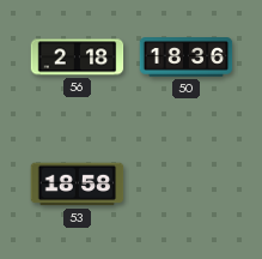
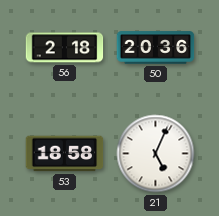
50: 18:36 -> 20:36 (156, 48)
21: none -> 5:04 (156, 154)
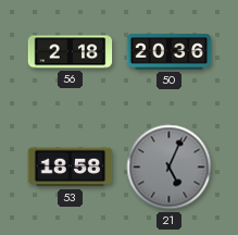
21 dial: white -> grey (170, 168)
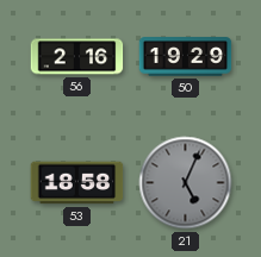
56: 2:18 -> 2:16 (77, 57)
50: 20:36 -> 19:29 (186, 57)
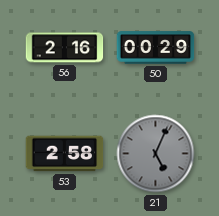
50: 19:29 -> 00:29 (156, 48)
53: 18:58 -> 2:58 (65, 154)
